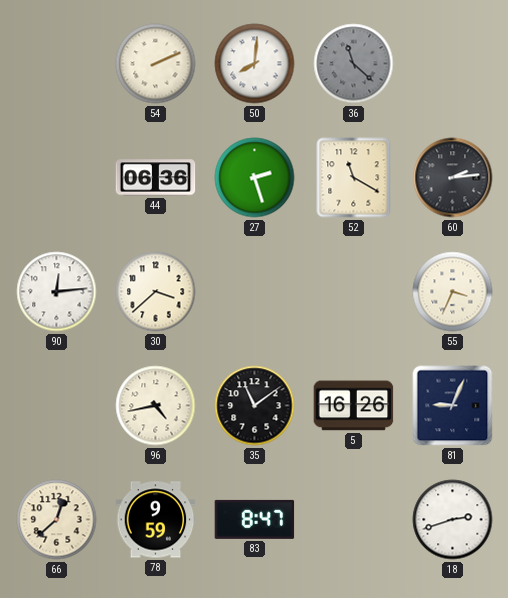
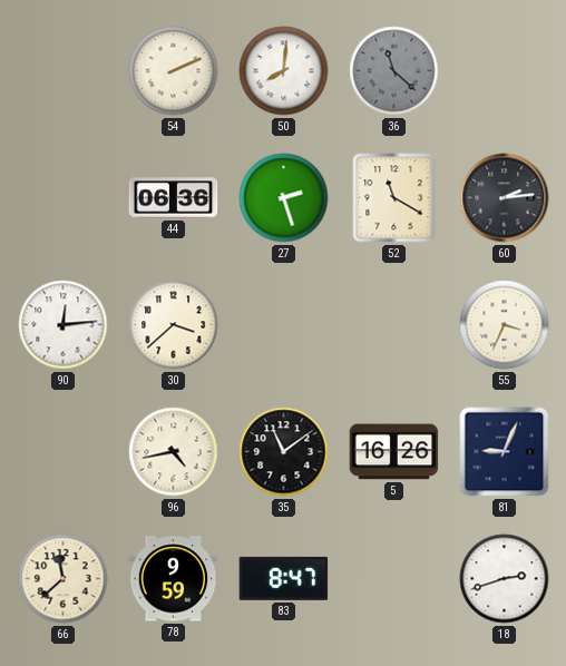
66: 12:38 -> 11:38 (64, 579)
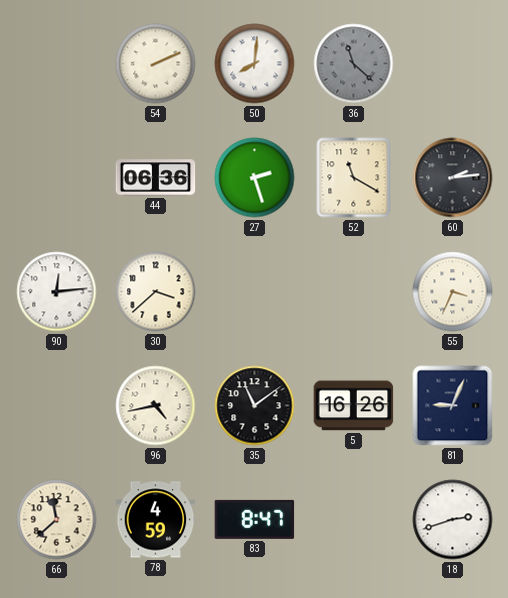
78: 9:59 -> 4:59 (156, 520)
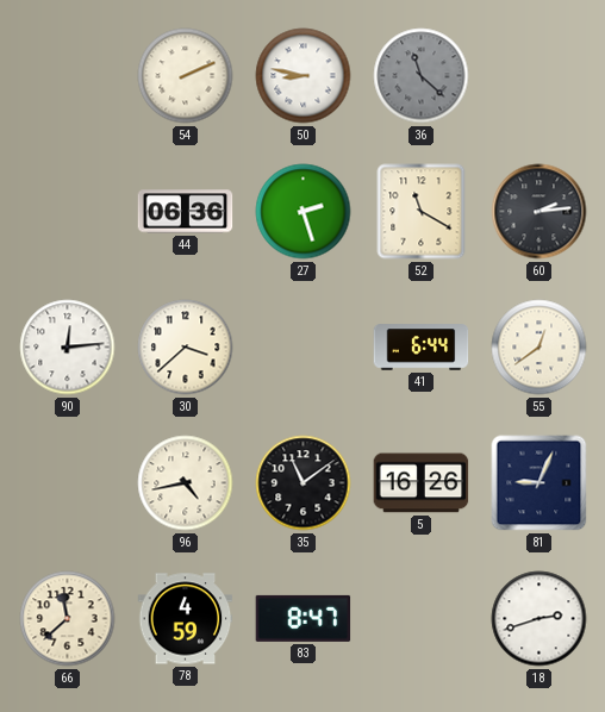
50: 8:01 -> 8:47 (304, 76)
41: none -> 6:44 (422, 348)
55: 3:34 -> 12:39 (539, 348)
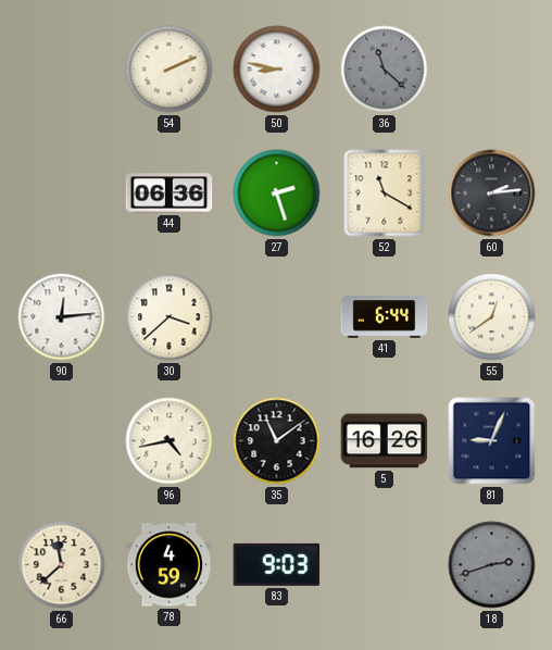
83: 8:47 -> 9:03 (277, 564)
18 dial: white -> grey (492, 565)
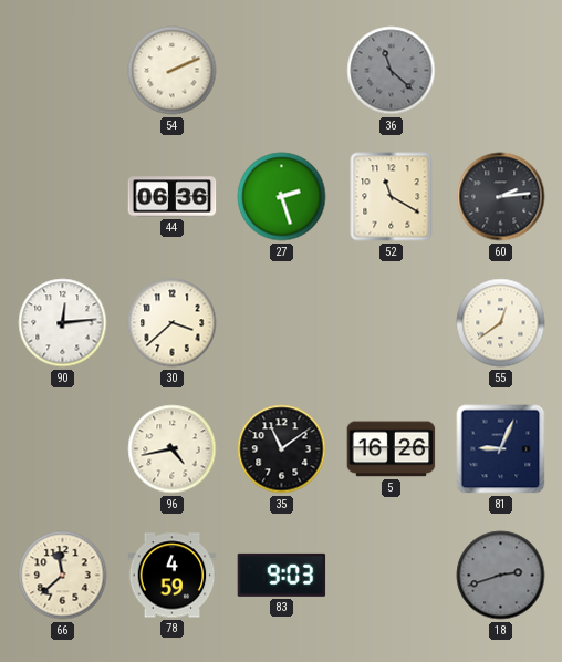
50: 8:47 -> none (277, 70)
41: 6:44 -> none (385, 317)
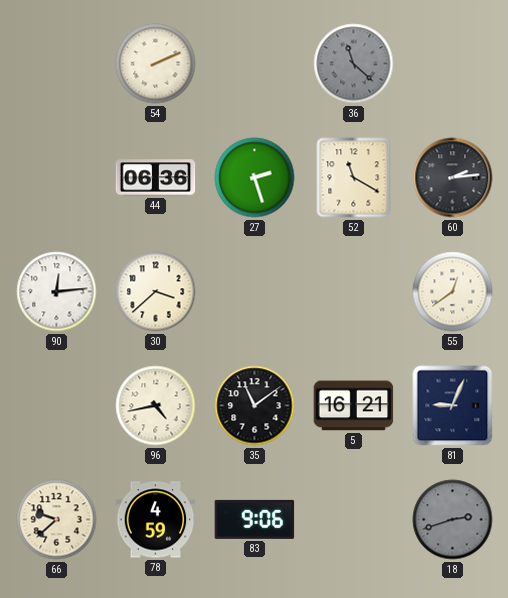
5: 16:26 -> 16:21 (354, 406)
66: 11:38 -> 9:38 (57, 520)
83: 9:03 -> 9:06 (255, 519)
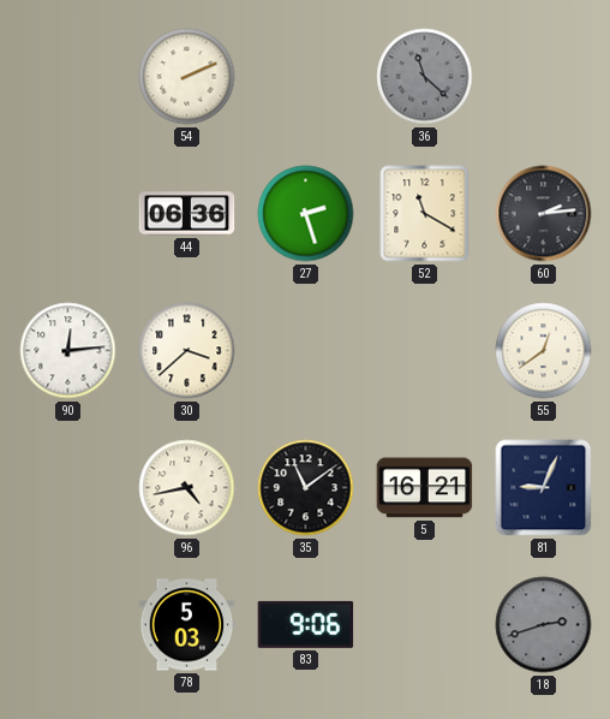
66: 9:38 -> none (57, 520)
78: 4:59 -> 5:03 (187, 625)
